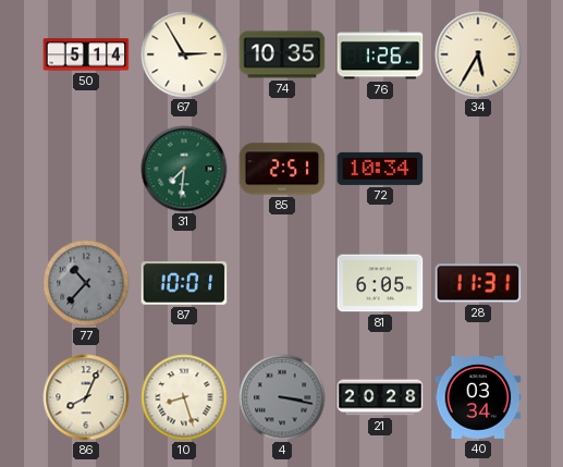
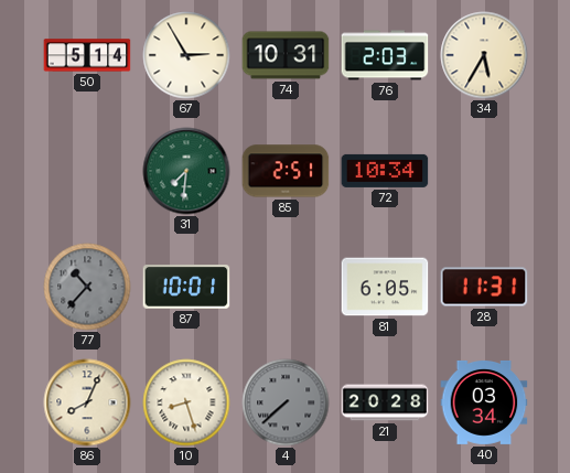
74: 10:35 -> 10:31 (286, 55)
76: 1:26 -> 2:03 (385, 55)
4: 3:17 -> 7:38 (286, 402)
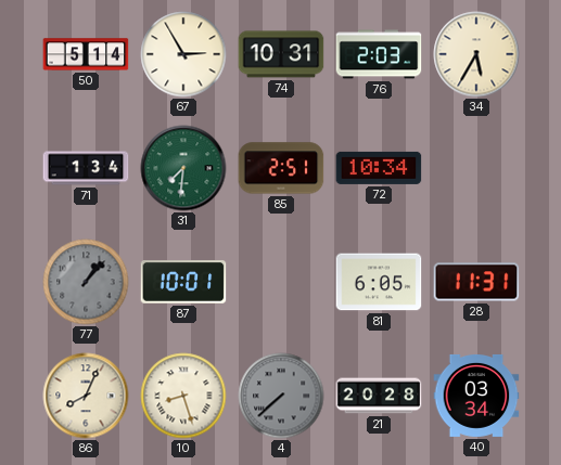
71: none -> 1:34 (86, 168)
77: 10:37 -> 1:07 (86, 282)
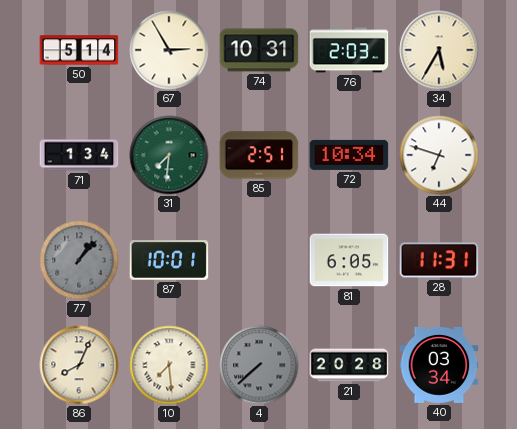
44: none -> 6:48 (439, 155)
10: 8:27 -> 7:29 (169, 365)
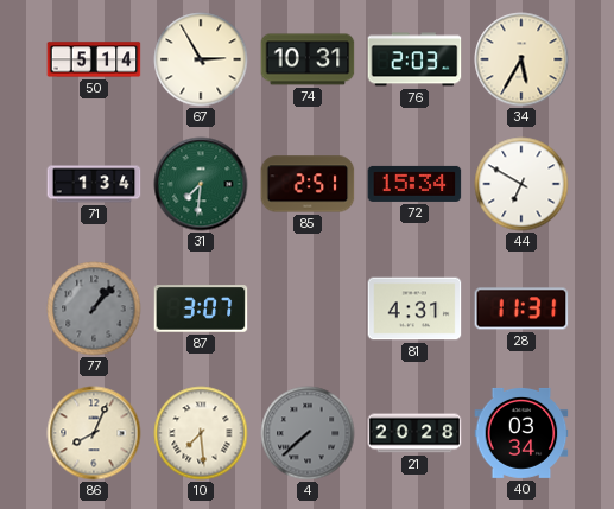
72: 10:34 -> 15:34 (414, 184)
44: 6:48 -> 6:50 (521, 184)
87: 10:01 -> 3:07 (201, 308)
81: 6:05 -> 4:31 (414, 308)
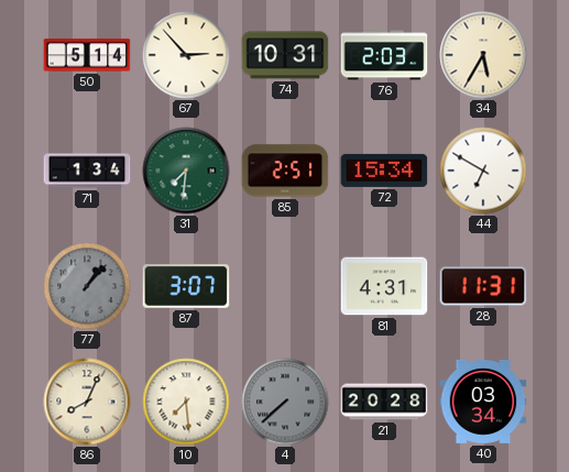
67: 2:55 -> 2:53 (186, 55)
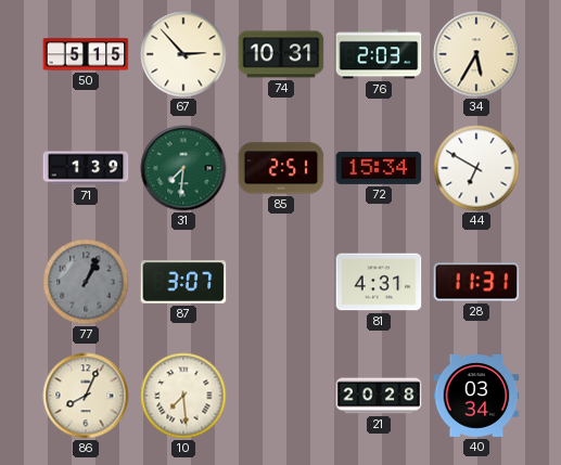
50: 5:14 -> 5:15 (86, 54)
71: 1:34 -> 1:39 (86, 168)
77: 1:07 -> 1:04 (86, 282)
4: 7:38 -> none (285, 402)
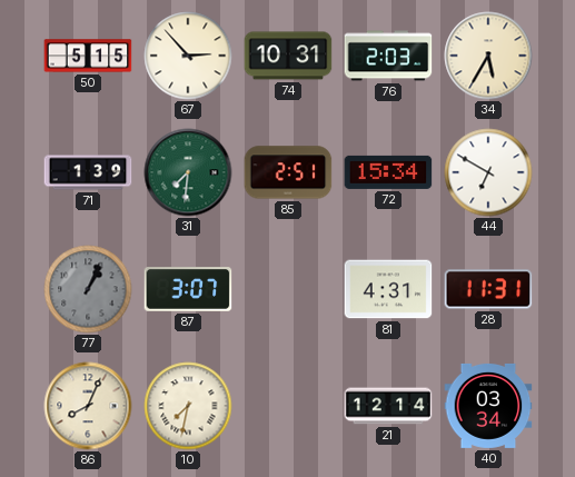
10: 7:29 -> 7:32 (188, 406)
21: 20:28 -> 12:14 (388, 406)
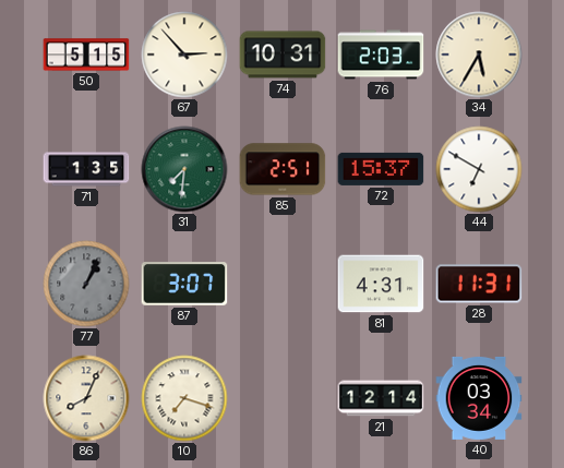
71: 1:39 -> 1:35 (86, 169)
72: 15:34 -> 15:37 (381, 169)
10: 7:32 -> 7:18 (184, 398)
